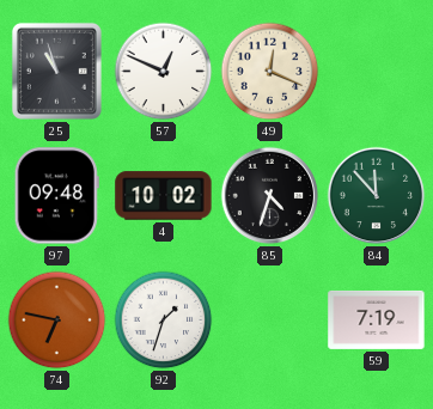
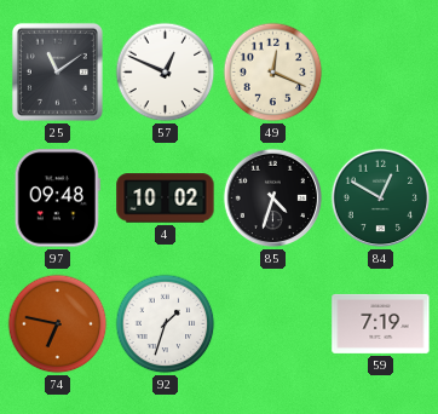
25: 10:57 -> 11:09 (57, 71)
84: 11:53 -> 12:50 (381, 199)
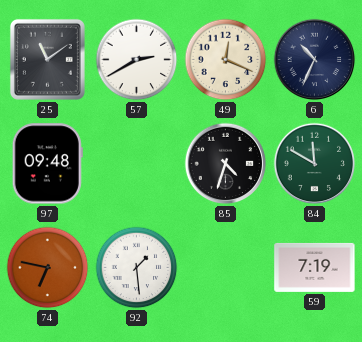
57: 12:49 -> 2:40 (137, 60)
6: none -> 10:34 (315, 60)
4: 10:02 -> none (166, 199)
84: 12:50 -> 11:50 (315, 164)
92: 1:33 -> 1:29 (137, 268)
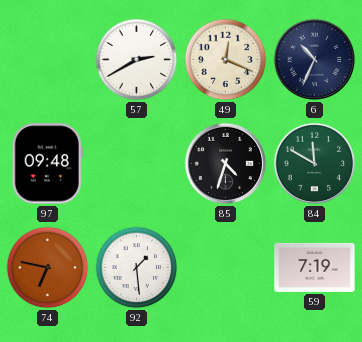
25: 11:09 -> none (47, 59)
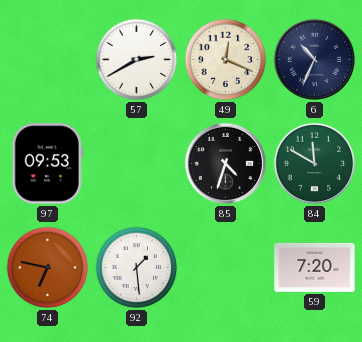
97: 09:48 -> 09:53 (47, 164)
59: 7:19 -> 7:20 (315, 267)
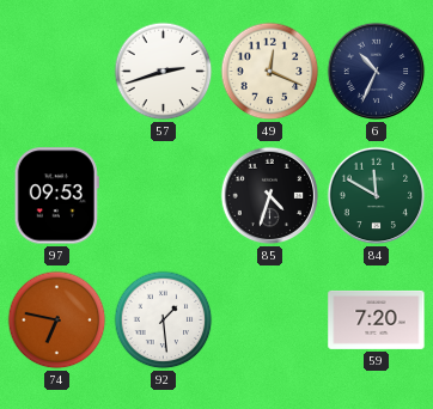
57: 2:40 -> 2:42 (164, 72)
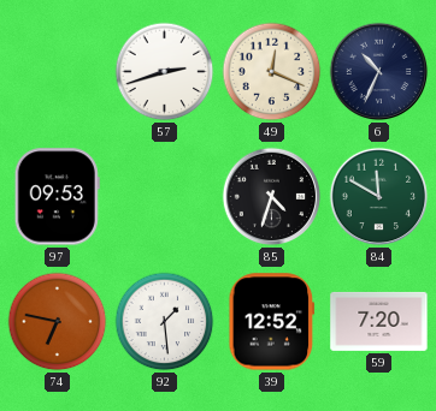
39: none -> 12:52 (272, 322)
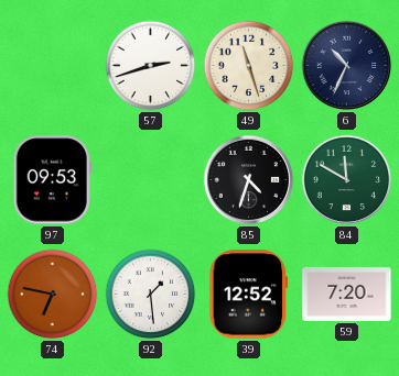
49: 12:19 -> 11:27 (249, 66)
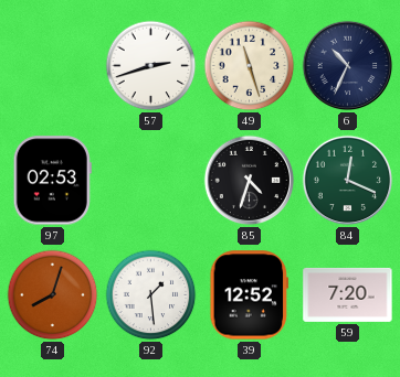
97: 09:53 -> 02:53 (52, 181)
84: 11:50 -> 12:19 (348, 181)
74: 6:47 -> 8:03 (53, 295)
